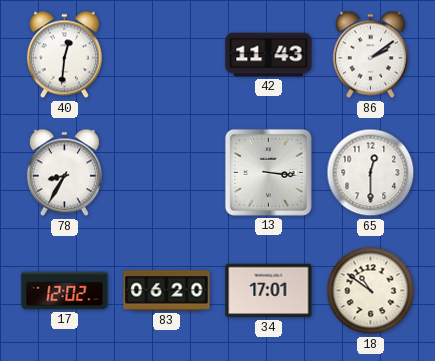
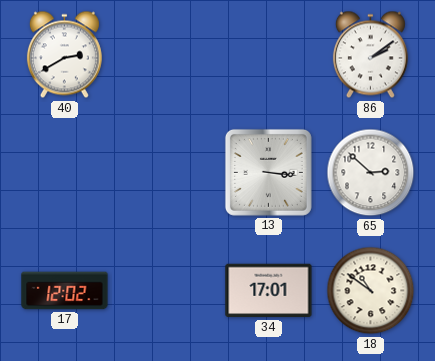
40: 12:31 -> 2:40 (64, 55)
42: 11:43 -> none (269, 55)
78: 8:35 -> none (64, 173)
65: 12:30 -> 2:52 (371, 173)
83: 06:20 -> none (167, 291)
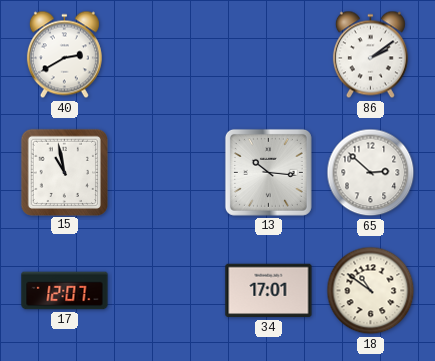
15: none -> 10:58 (64, 172)
13: 3:16 -> 10:16 (268, 172)
17: 12:02 -> 12:07 (65, 291)
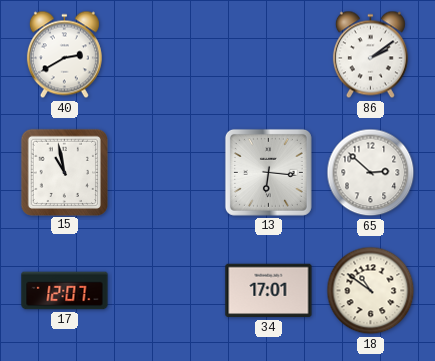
13: 10:16 -> 6:16 (268, 172)
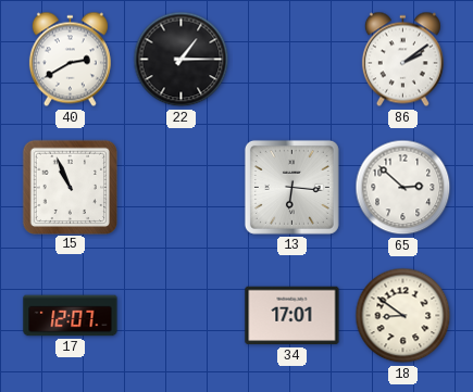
22: none -> 1:15 (182, 60)
15: 10:58 -> 10:56 (70, 187)
18: 10:51 -> 8:51 (403, 316)
